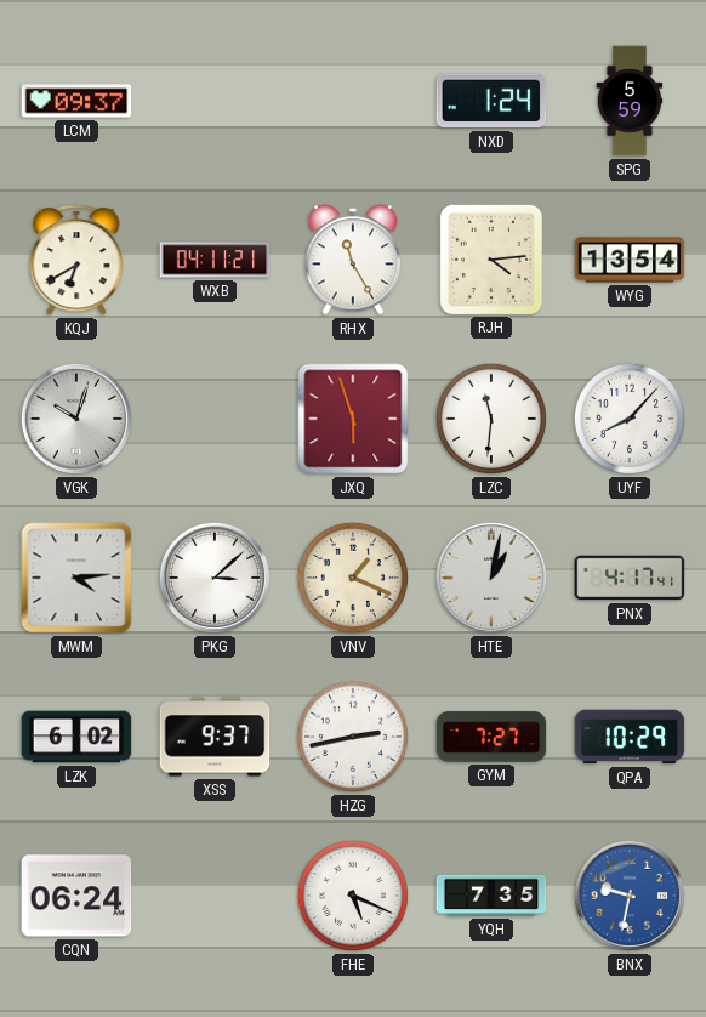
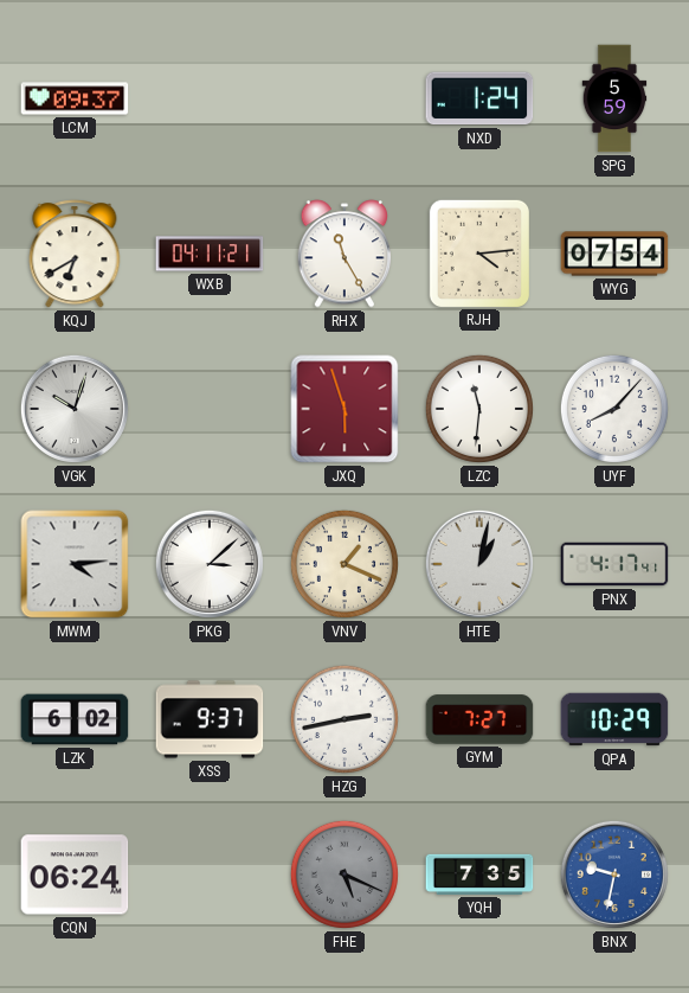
WYG: 13:54 -> 07:54 (614, 254)
FHE dial: white -> grey (344, 875)
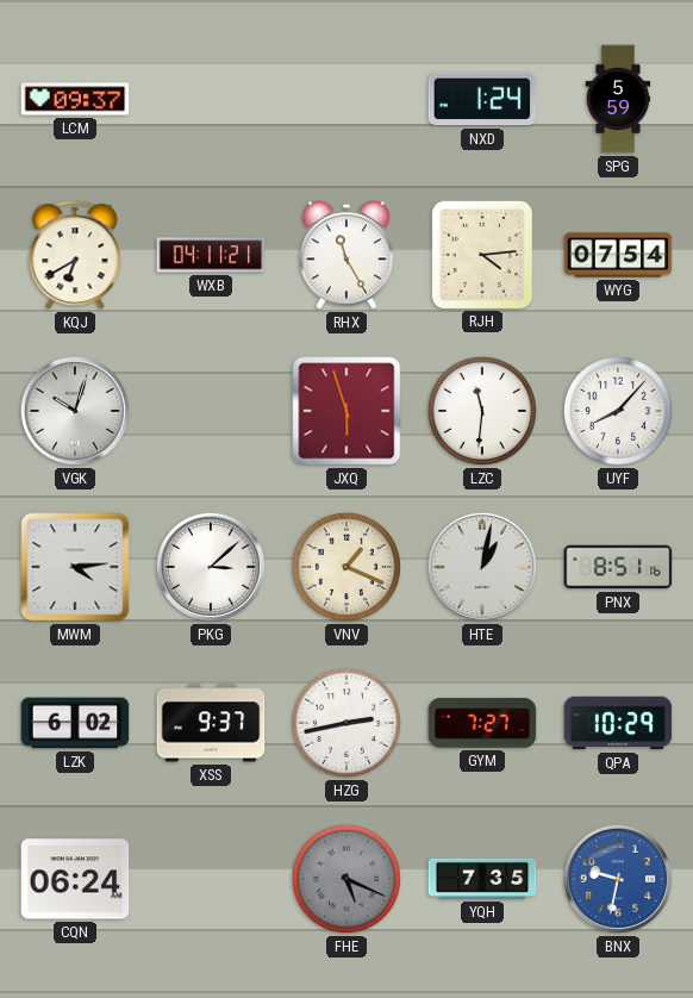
PNX: 4:17 -> 8:51 (618, 567)
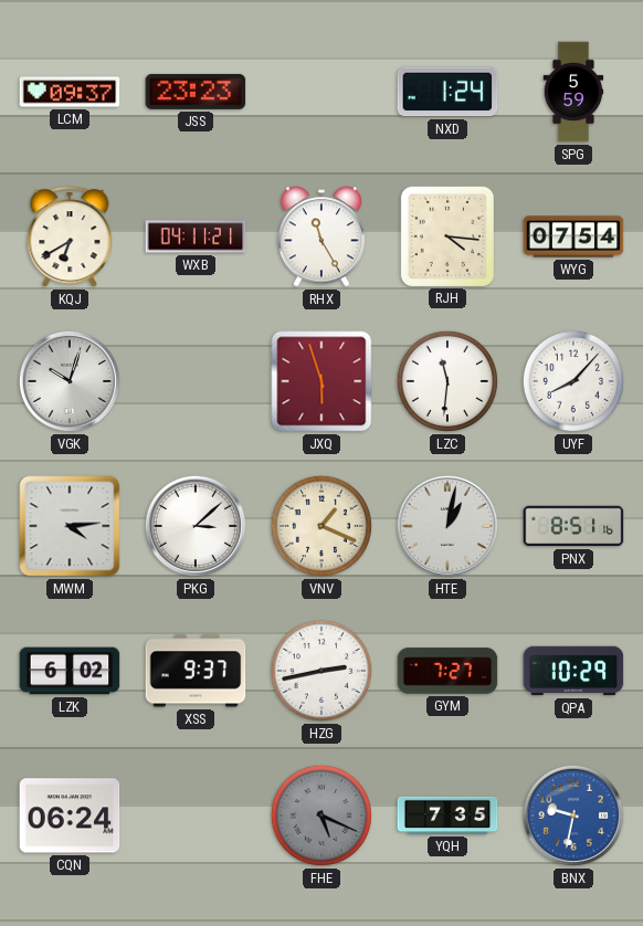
JSS: none -> 23:23 (196, 92)
RJH: 4:14 -> 4:16 (446, 235)
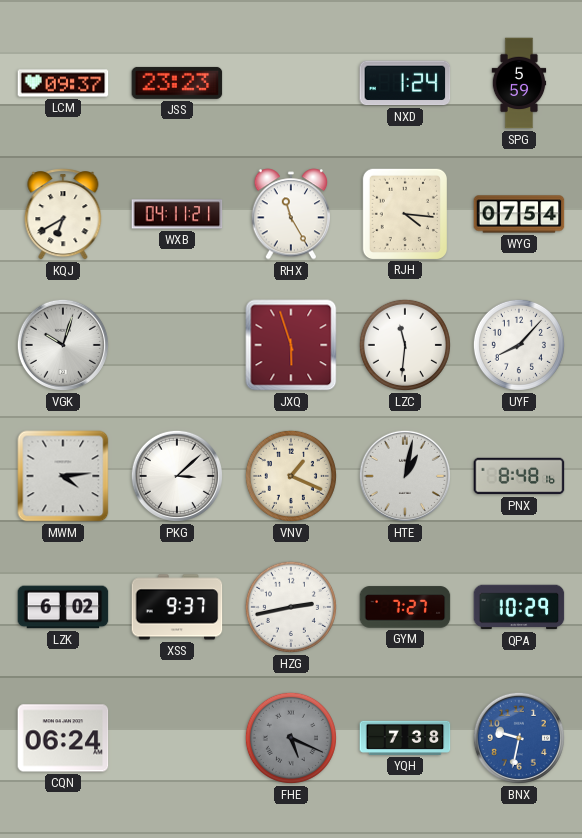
PNX: 8:51 -> 8:48 (519, 476)
YQH: 7:35 -> 7:38 (405, 738)
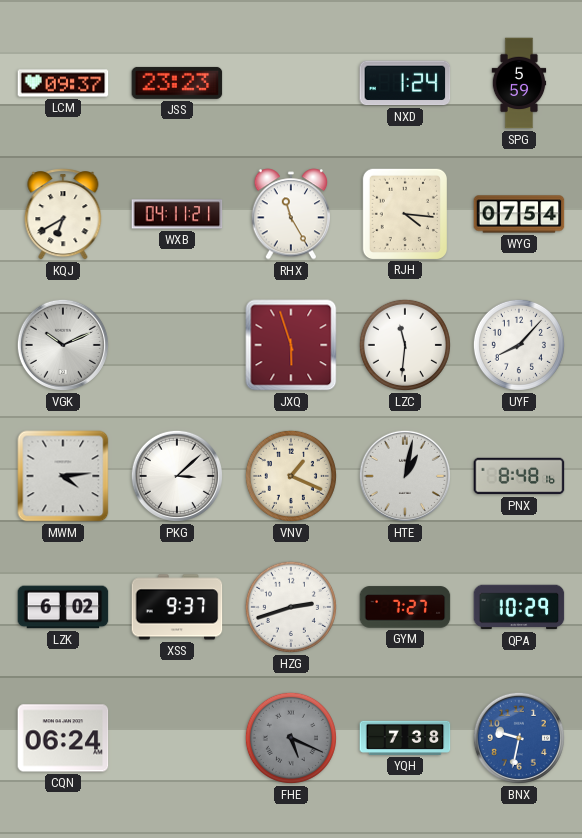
VGK: 10:03 -> 10:11 (63, 345)
HZG: 2:43 -> 2:42 (291, 607)
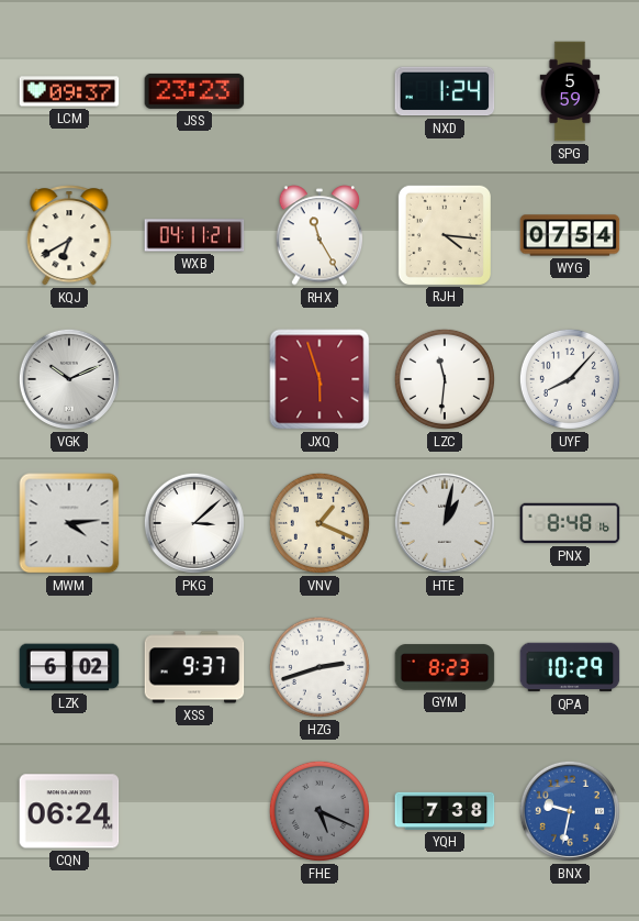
GYM: 7:27 -> 8:23 (445, 667)
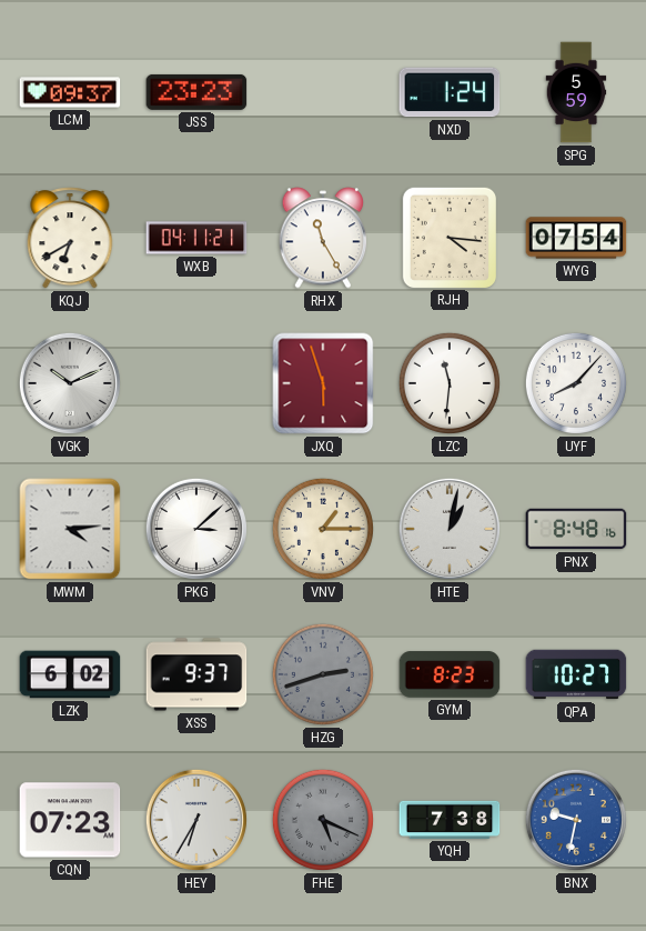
VNV: 1:19 -> 1:15 (323, 529)
HZG dial: white -> grey (323, 674)
QPA: 10:29 -> 10:27 (576, 674)
CQN: 06:24 -> 07:23 (70, 820)
HEY: none -> 6:35 (196, 820)
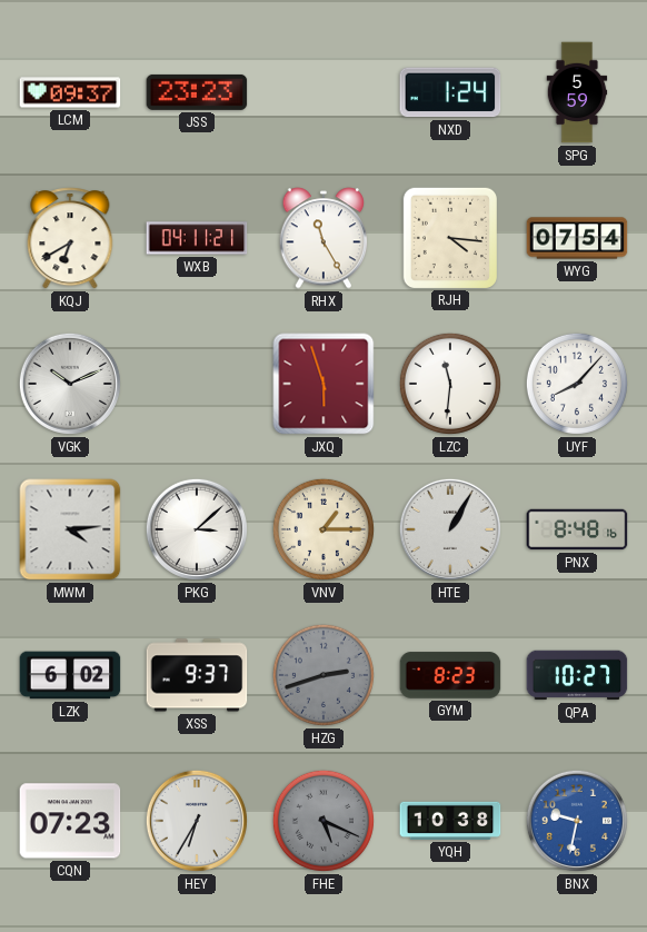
HTE: 1:02 -> 1:05 (450, 529)
YQH: 7:38 -> 10:38 (450, 821)
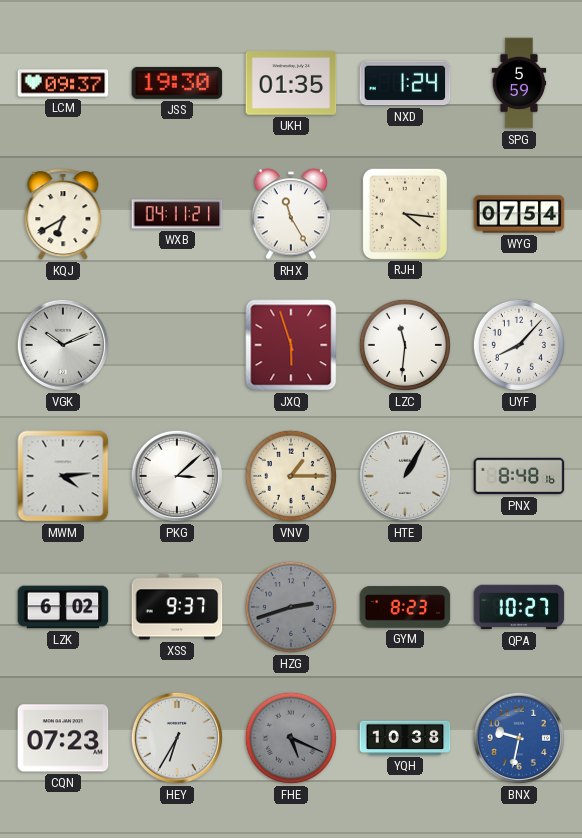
JSS: 23:23 -> 19:30 (177, 83)
UKH: none -> 01:35 (291, 83)
